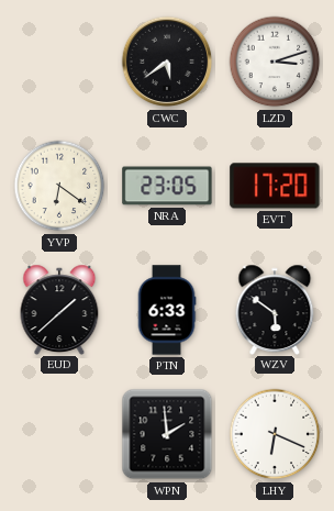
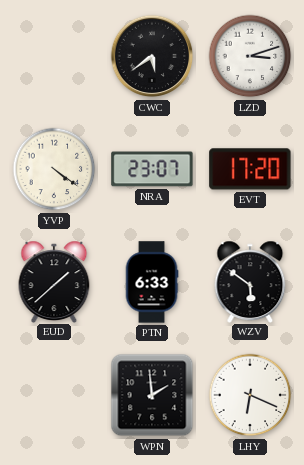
YVP: 6:21 -> 4:21 (54, 169)
NRA: 23:05 -> 23:07 (152, 169)
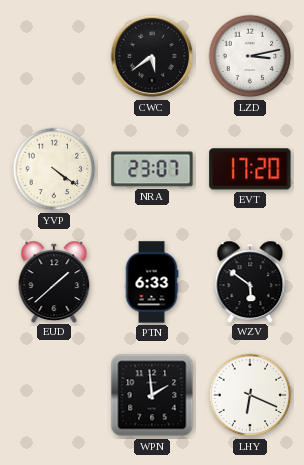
LZD: 3:12 -> 3:13 (250, 56)
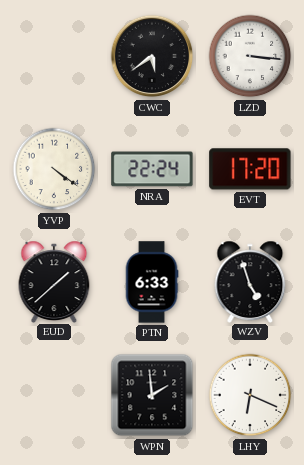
LZD: 3:13 -> 3:16 (250, 56)
NRA: 23:07 -> 22:24 (152, 169)
WZV: 5:51 -> 4:57 (250, 281)
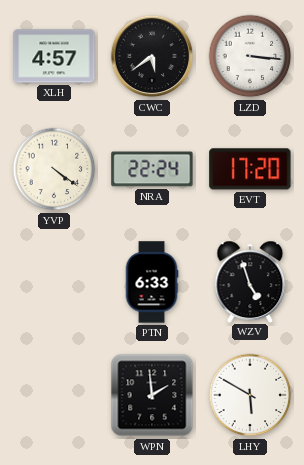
XLH: none -> 4:57 (54, 56)
EUD: 1:38 -> none (54, 281)
LHY: 6:19 -> 5:50 (250, 395)
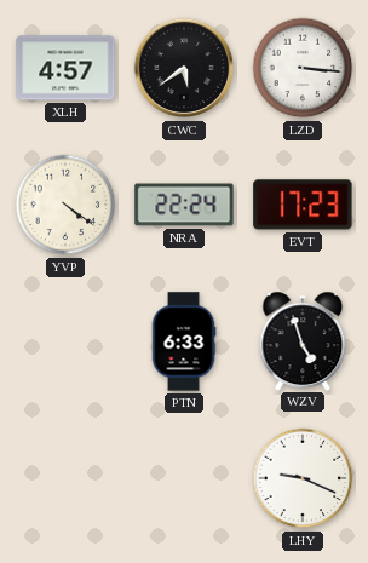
EVT: 17:20 -> 17:23 (303, 205)
WPN: 1:59 -> none (152, 395)
LHY: 5:50 -> 9:19 (303, 478)
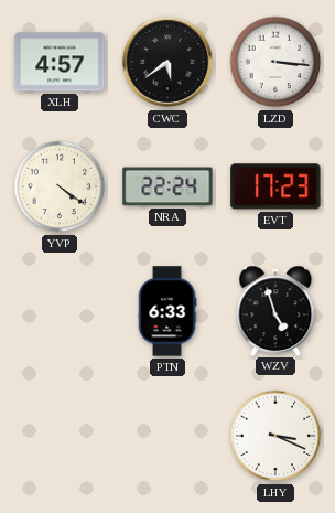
LHY: 9:19 -> 3:19 (275, 436)
